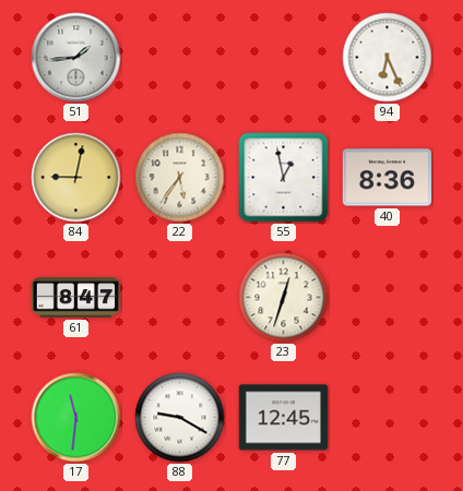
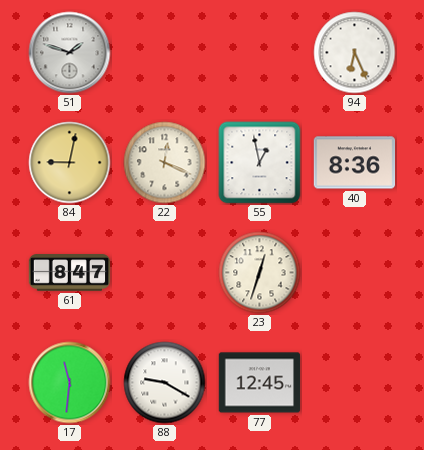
51: 1:44 -> 1:48 (70, 53)
22: 5:36 -> 12:19 (165, 163)
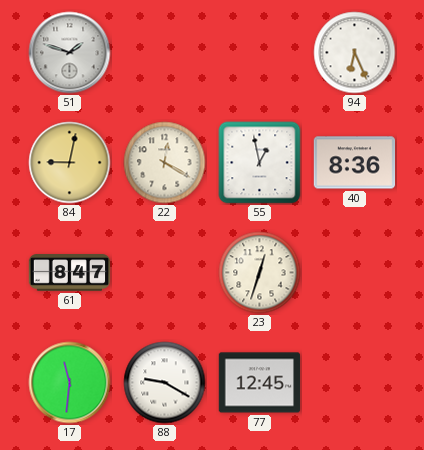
22: 12:19 -> 12:20 (165, 163)
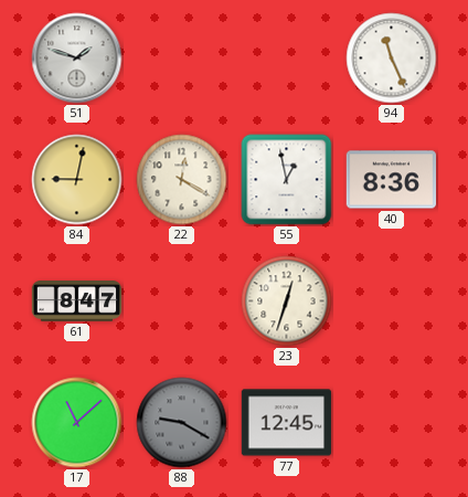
94: 6:26 -> 11:26 (392, 59)
17: 11:31 -> 11:08 (77, 423)
88 dial: white -> grey (182, 423)
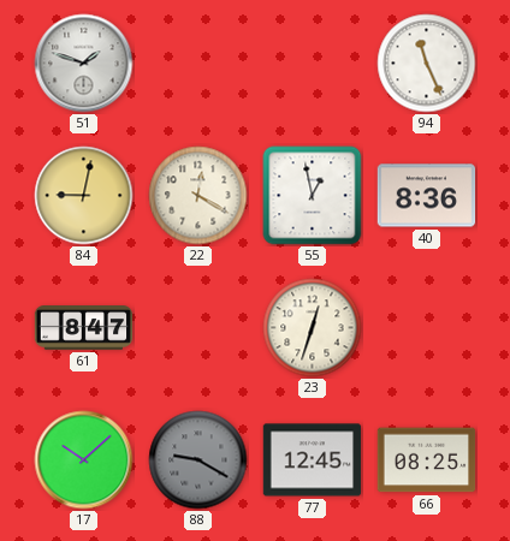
17: 11:08 -> 10:08 (84, 460)
66: none -> 08:25 (427, 460)
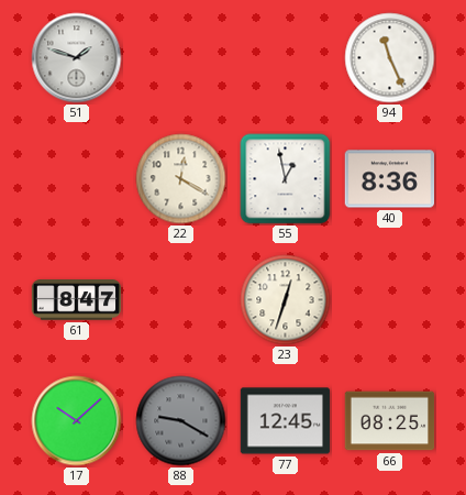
84: 9:02 -> none (84, 196)
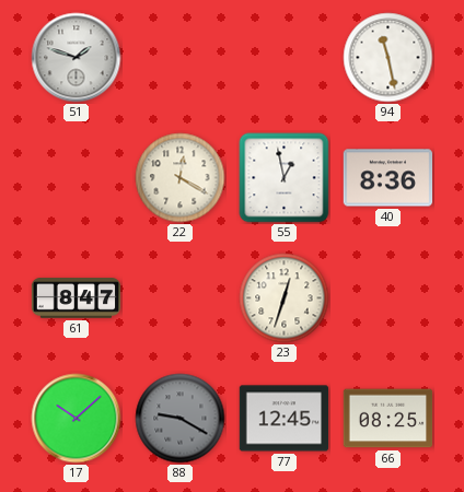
94: 11:26 -> 11:28 (388, 58)
